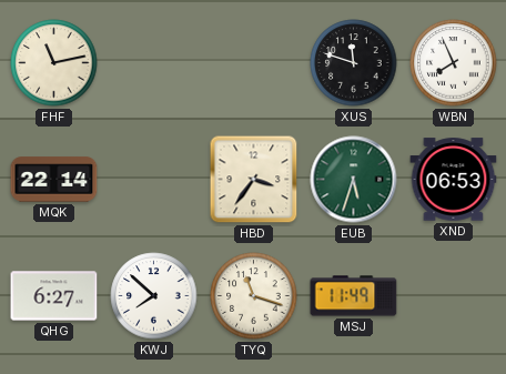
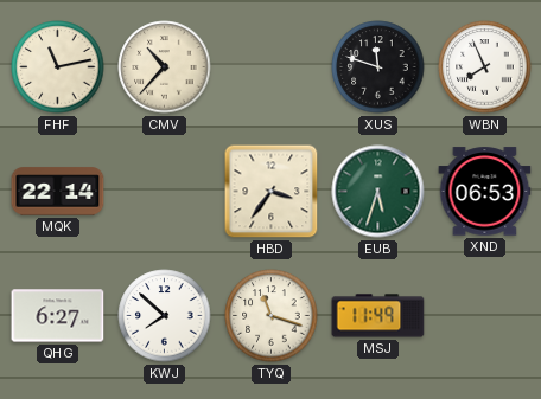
CMV: none -> 10:37 (165, 67)
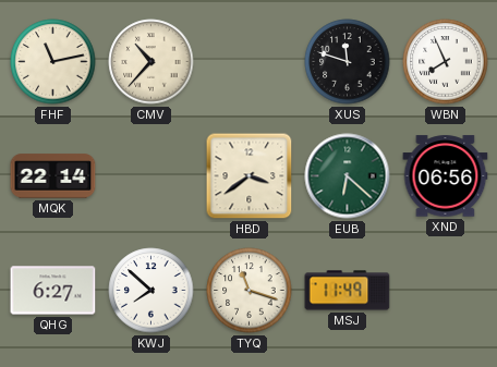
HBD: 3:36 -> 3:39 (250, 176)
EUB: 5:33 -> 6:22 (348, 176)
XND: 06:53 -> 06:56 (446, 176)
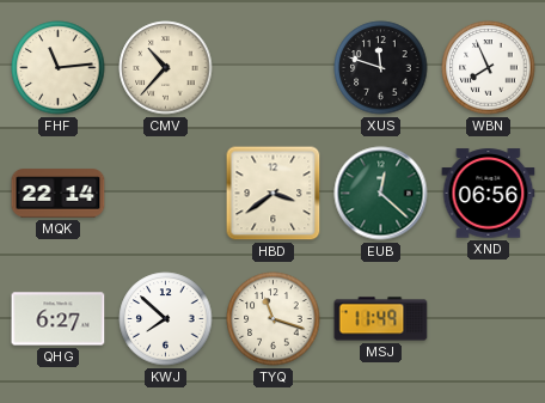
FHF: 11:13 -> 11:14 (59, 68)
EUB: 6:22 -> 12:22 (381, 194)
